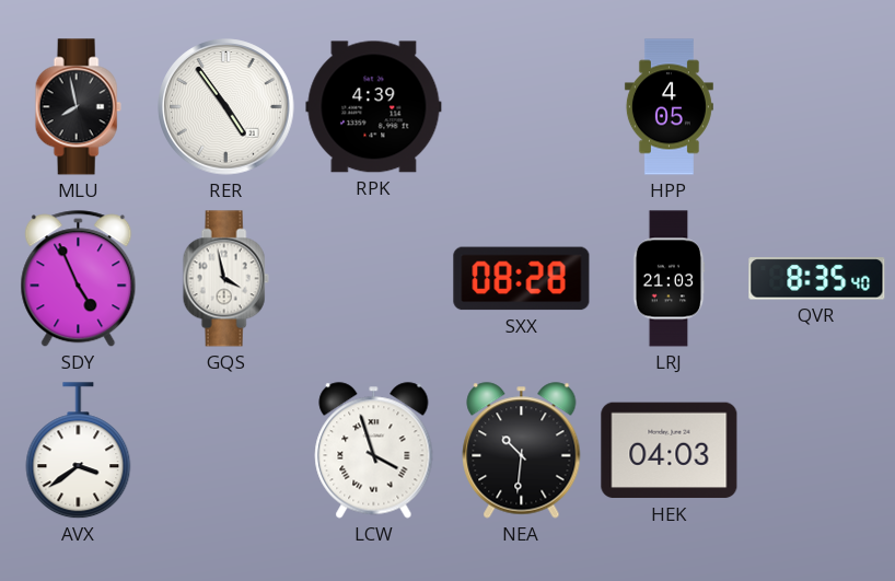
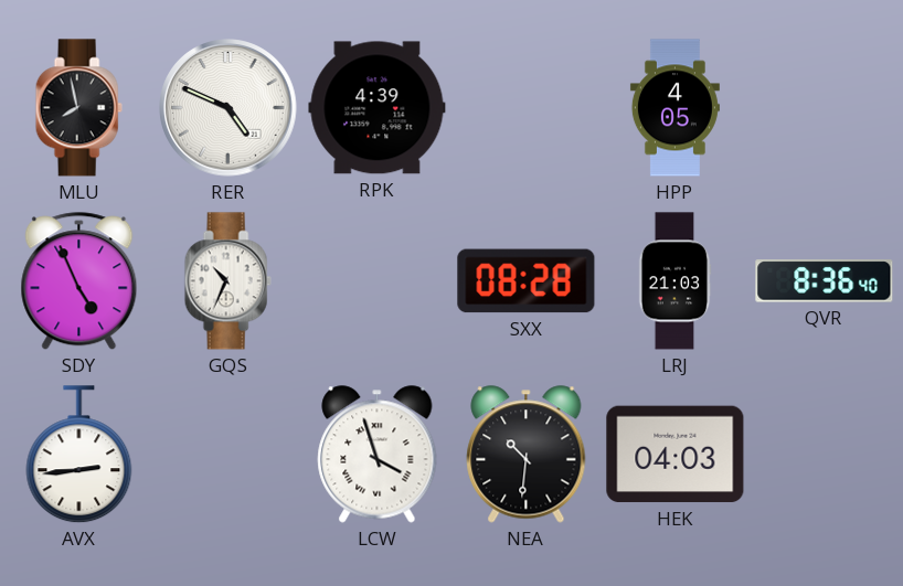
RER: 4:54 -> 4:49 (229, 108)
GQS: 3:58 -> 10:34 (227, 281)
QVR: 8:35 -> 8:36 (825, 281)
AVX: 3:39 -> 2:44 (79, 455)
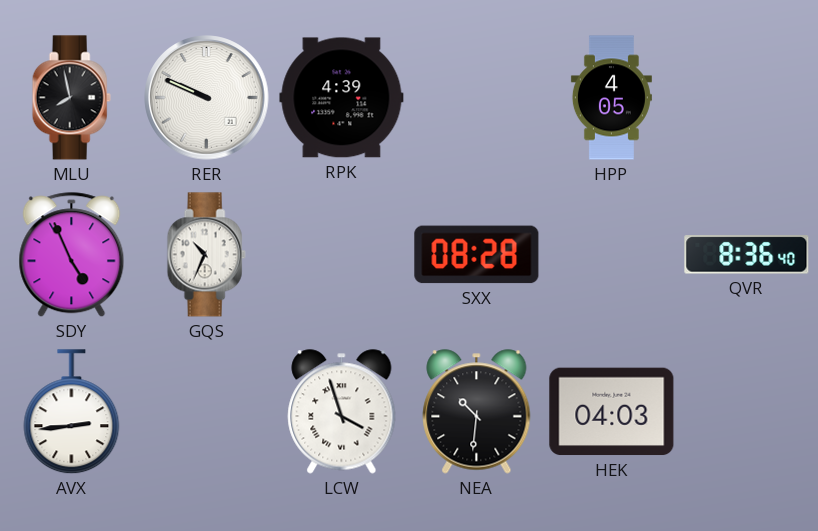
RER: 4:49 -> 9:49 (207, 98)
LRJ: 21:03 -> none (674, 281)
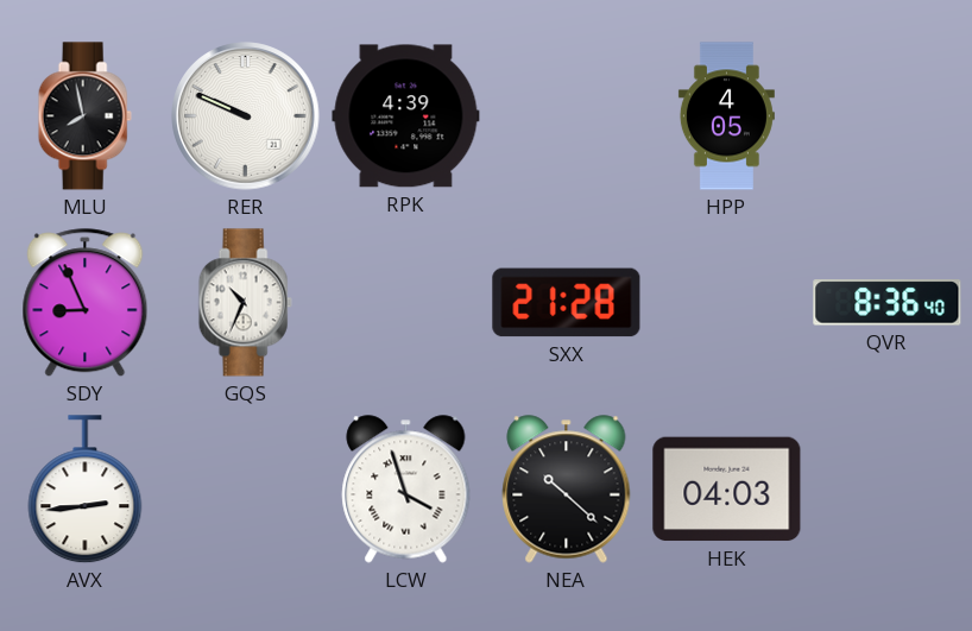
SDY: 4:56 -> 8:56 (86, 303)
SXX: 08:28 -> 21:28 (567, 303)
NEA: 10:31 -> 10:22 (567, 490)
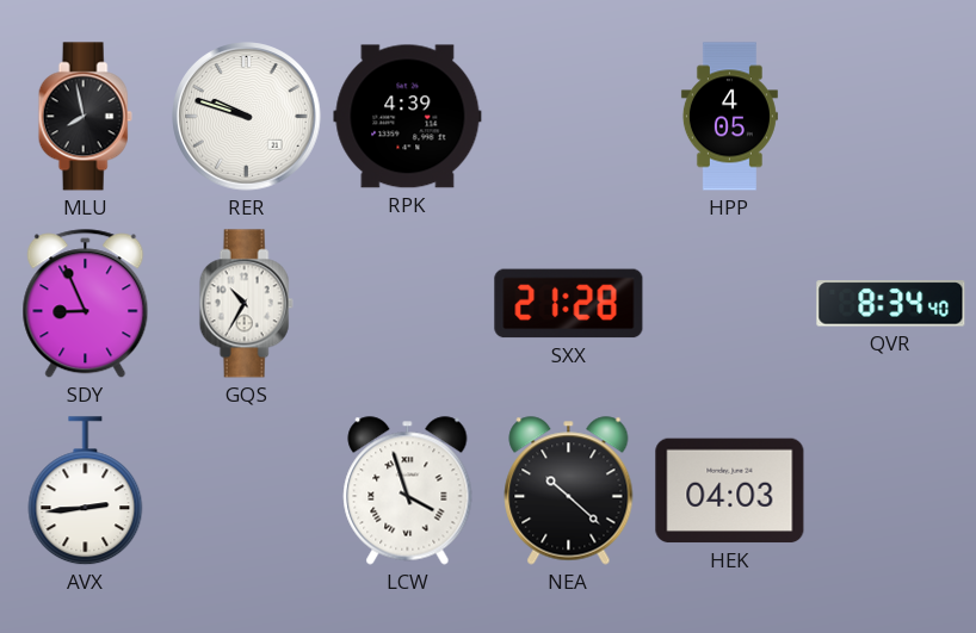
RER: 9:49 -> 9:48 (247, 117)
GQS: 10:34 -> 10:35 (246, 304)
QVR: 8:36 -> 8:34 (891, 304)
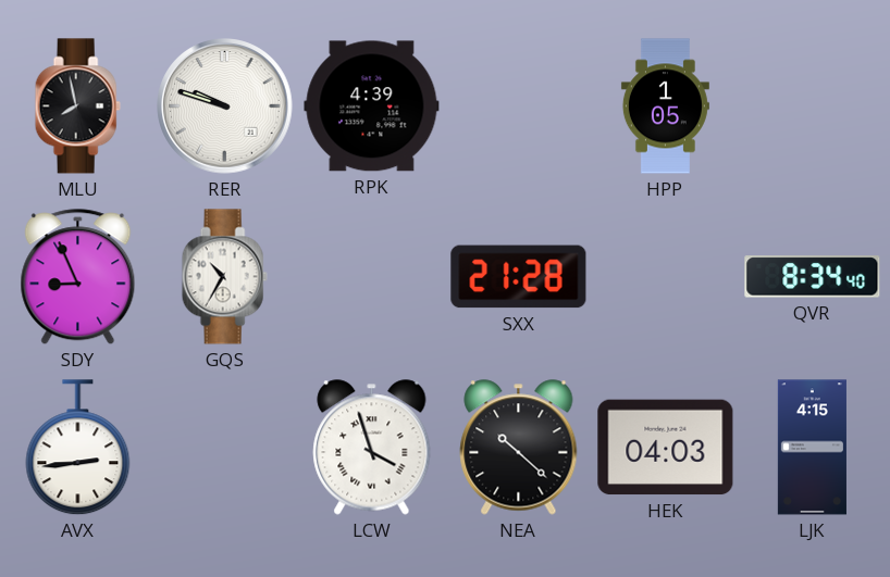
HPP: 4:05 -> 1:05 (665, 106)
LJK: none -> 4:15 (812, 448)
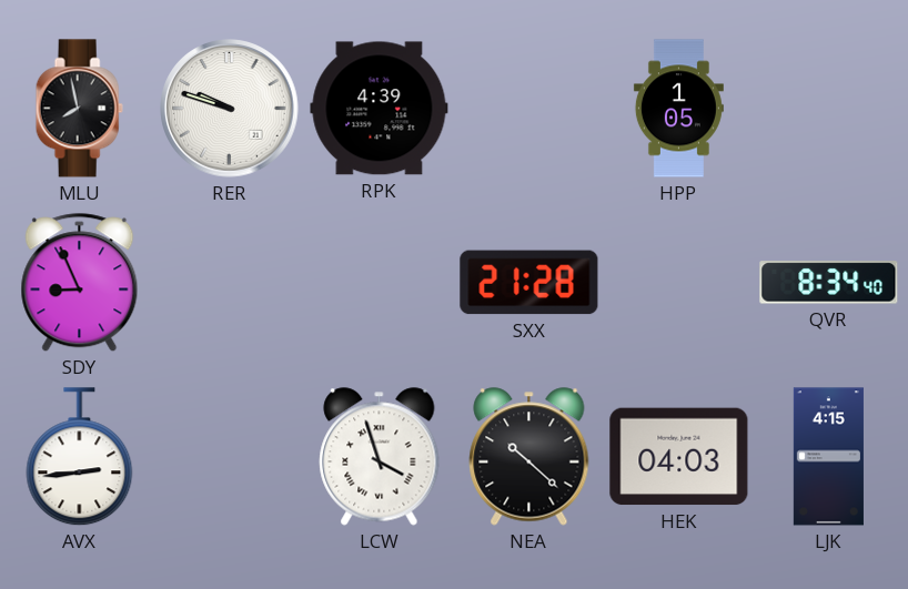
GQS: 10:35 -> none (224, 277)
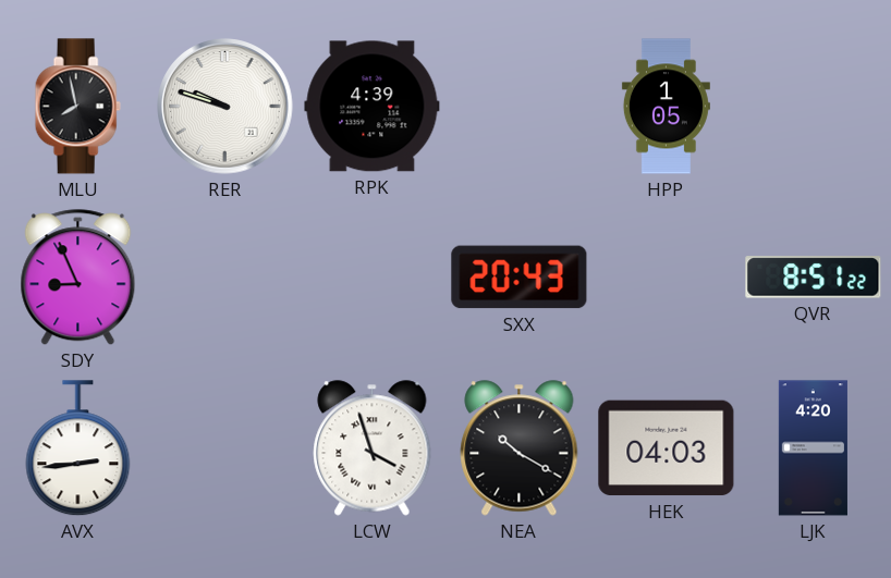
SXX: 21:28 -> 20:43 (520, 278)
QVR: 8:34 -> 8:51 (814, 278)
NEA: 10:22 -> 10:20 (520, 448)
LJK: 4:15 -> 4:20 (813, 448)
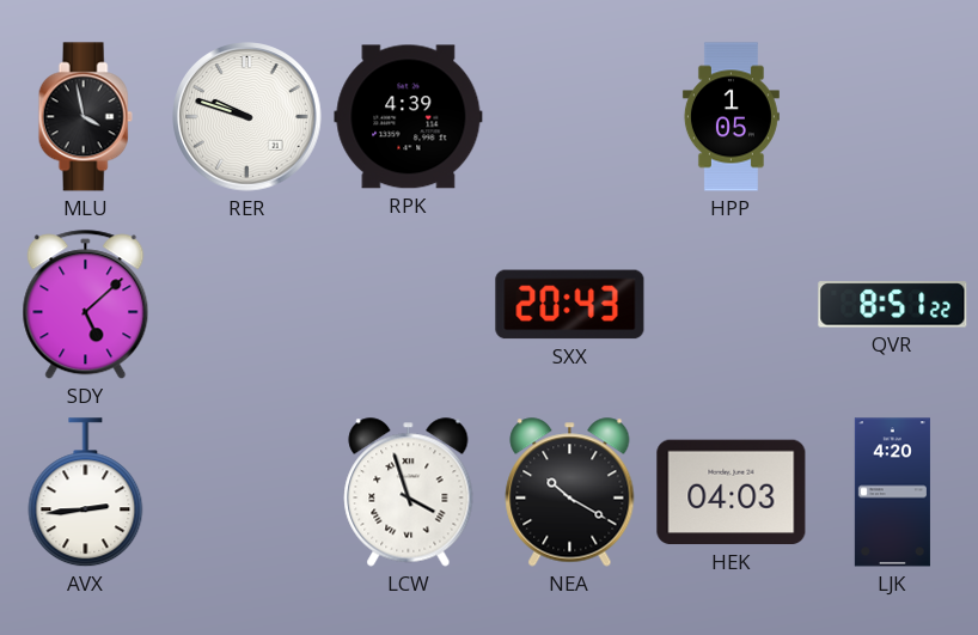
MLU: 7:58 -> 3:58 (85, 117)
SDY: 8:56 -> 5:08 (86, 305)
